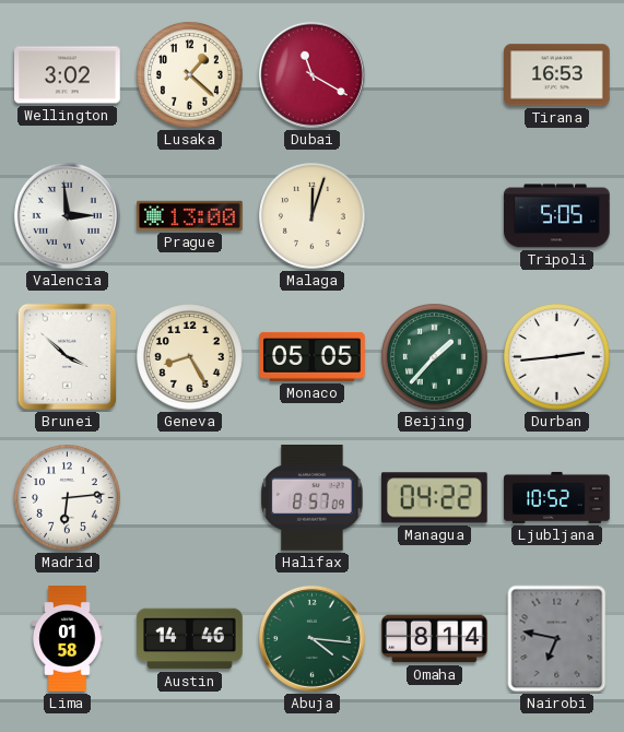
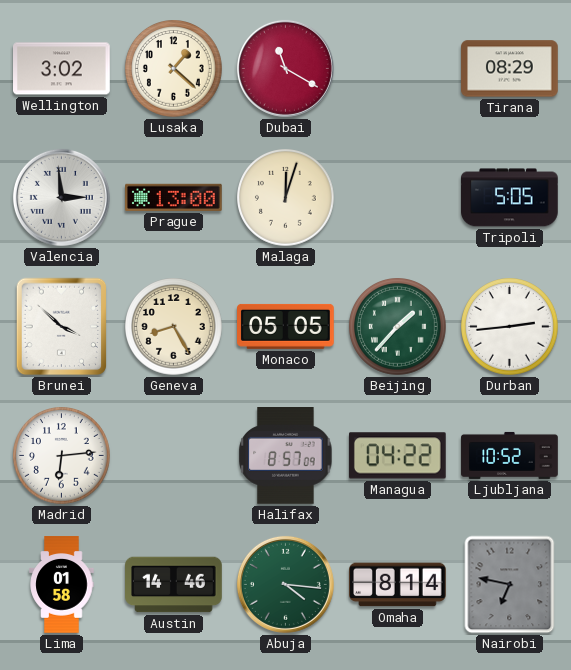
Tirana: 16:53 -> 08:29 (510, 69)
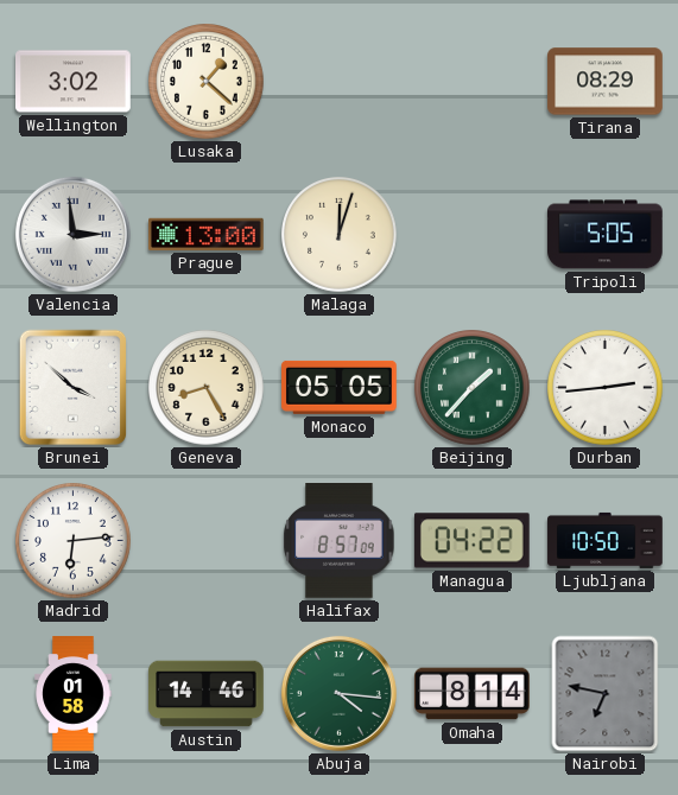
Dubai: 11:20 -> none (285, 68)
Ljubljana: 10:52 -> 10:50 (606, 540)
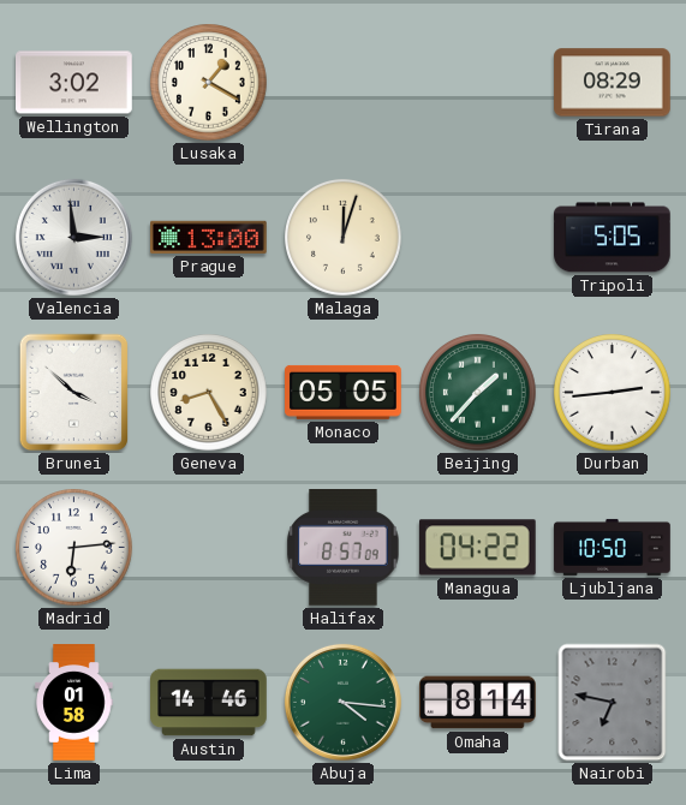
Lusaka: 1:22 -> 1:20 (209, 83)
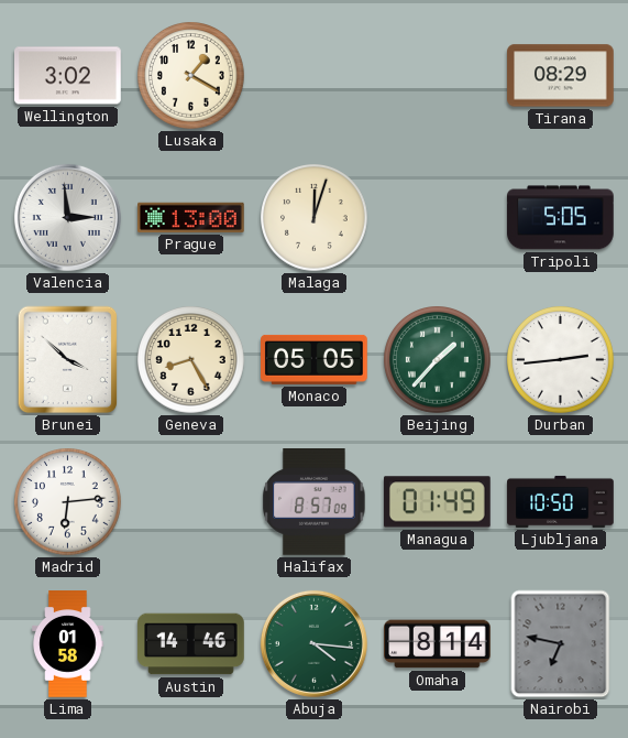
Managua: 04:22 -> 01:49 (437, 502)
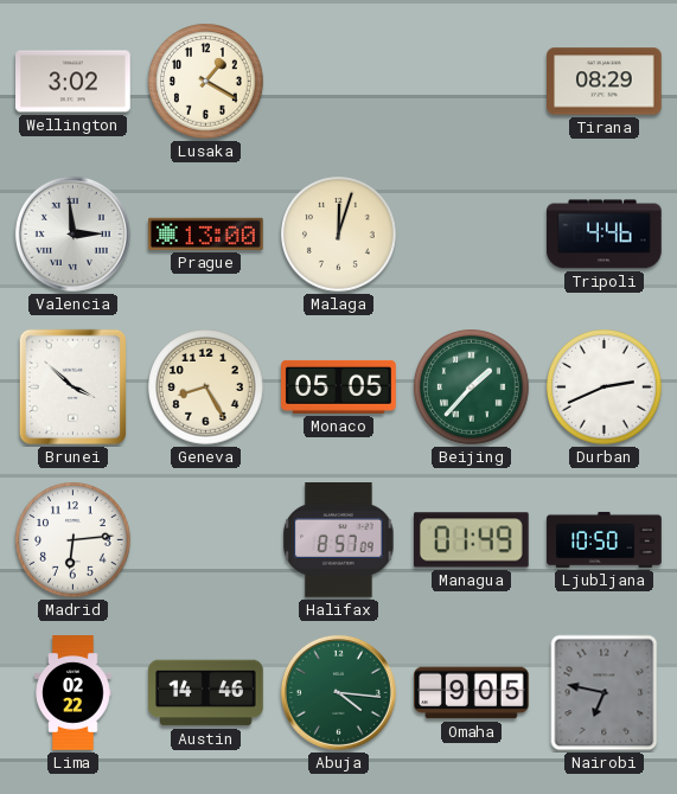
Tripoli: 5:05 -> 4:46 (605, 235)
Durban: 2:44 -> 2:41 (605, 388)
Lima: 01:58 -> 02:22 (74, 693)
Omaha: 8:14 -> 9:05 (472, 693)
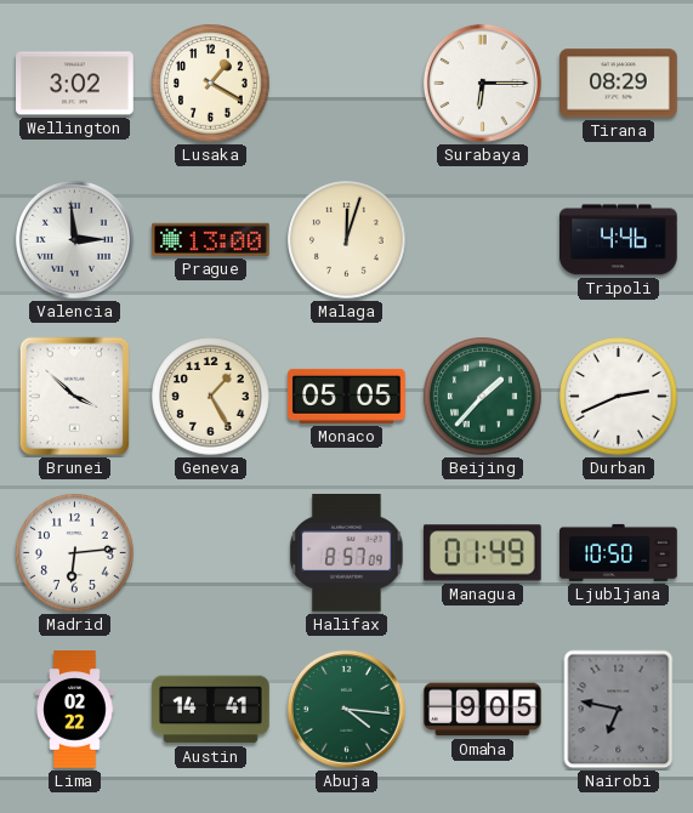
Surabaya: none -> 6:15 (482, 83)
Geneva: 8:25 -> 1:25 (211, 397)
Austin: 14:46 -> 14:41 (211, 710)
